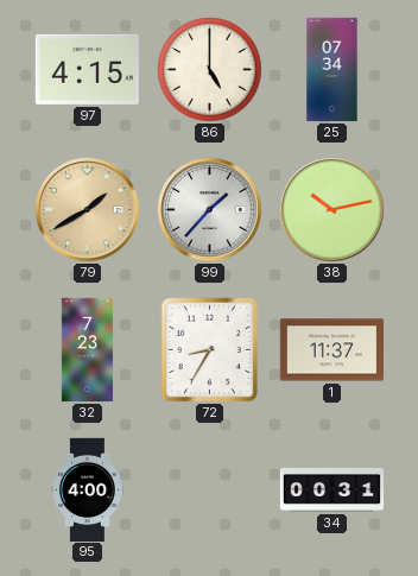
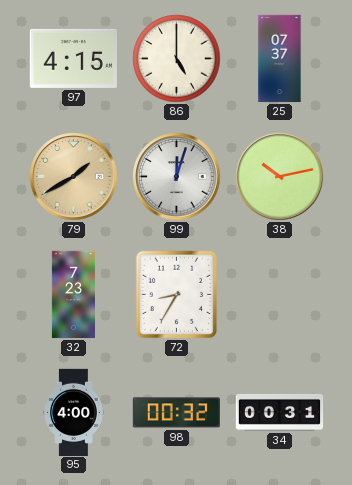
25: 07:34 -> 07:37 (280, 59)
99: 1:37 -> 12:03 (177, 177)
1: 11:37 -> none (331, 350)
98: none -> 00:32 (176, 413)
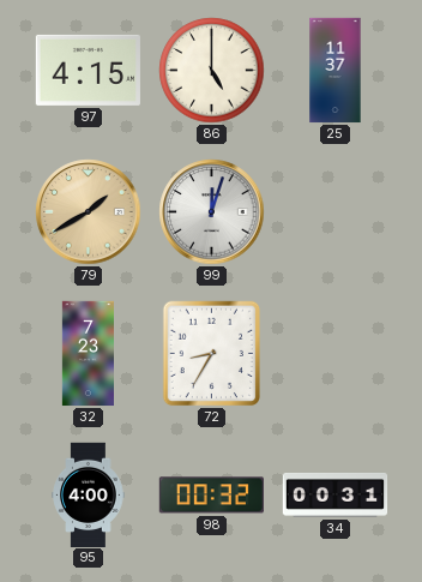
25: 07:37 -> 11:37 (336, 71)
38: 10:13 -> none (280, 177)
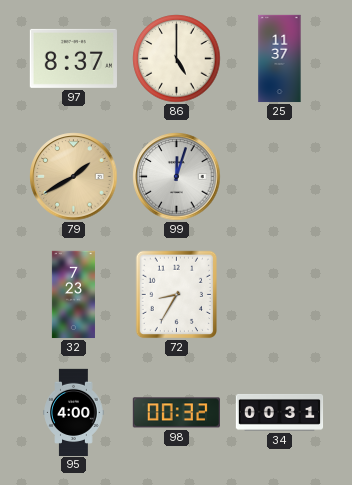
97: 4:15 -> 8:37 (73, 58)
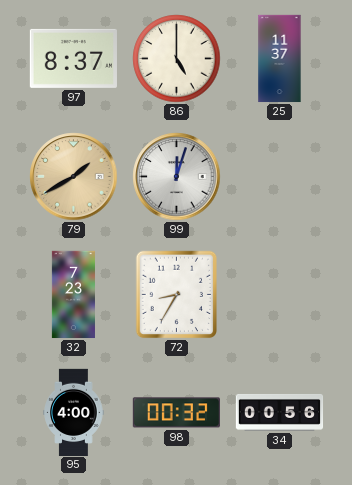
34: 00:31 -> 00:56 (280, 413)
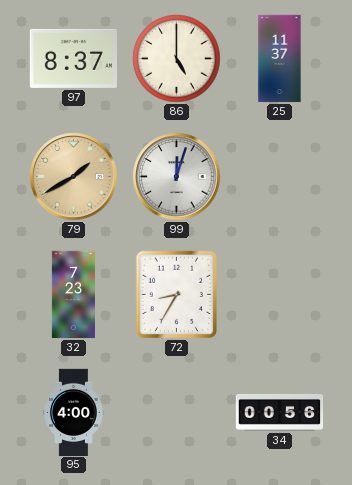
98: 00:32 -> none (176, 413)
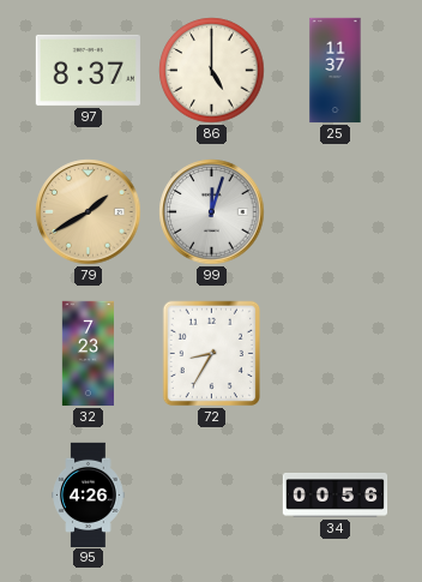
95: 4:00 -> 4:26 (89, 494)
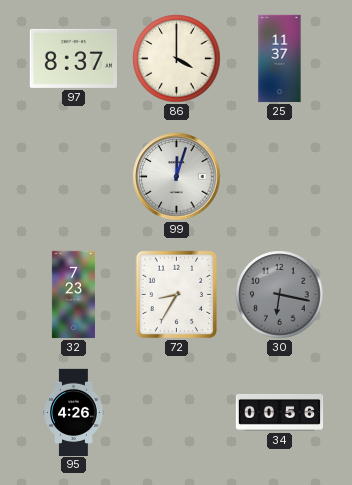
86: 5:00 -> 4:00 (177, 59)
79: 1:40 -> none (89, 212)
30: none -> 6:17 (280, 295)
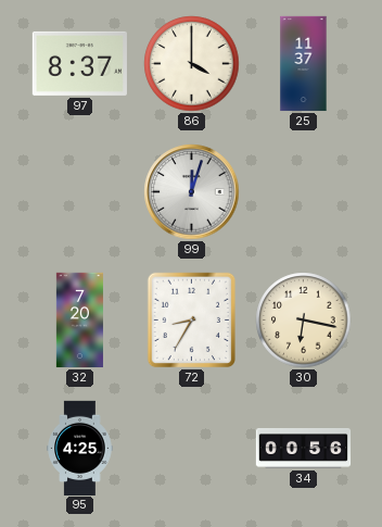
32: 7:23 -> 7:20 (79, 321)
30 dial: grey -> cream (304, 321)
95: 4:26 -> 4:25 (80, 448)
